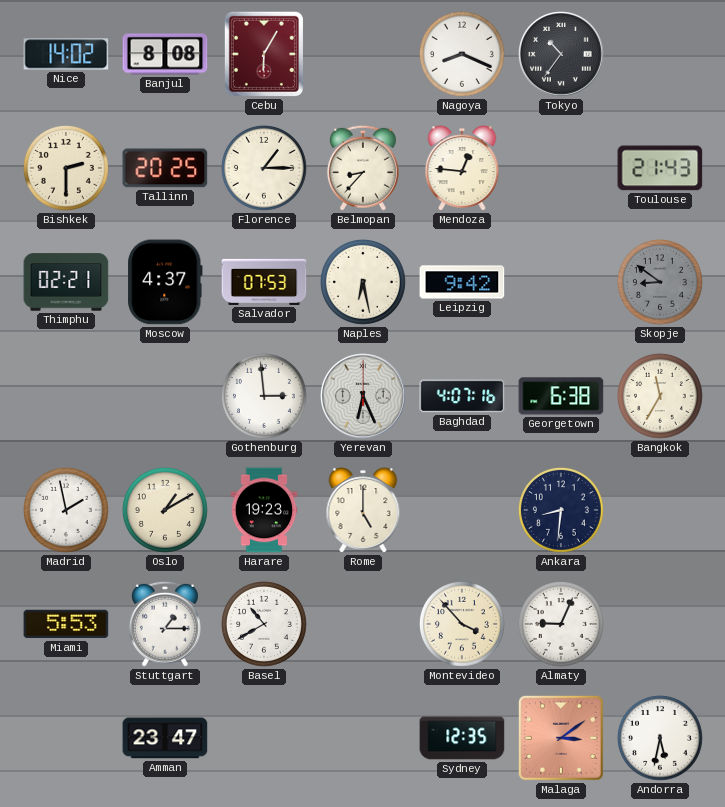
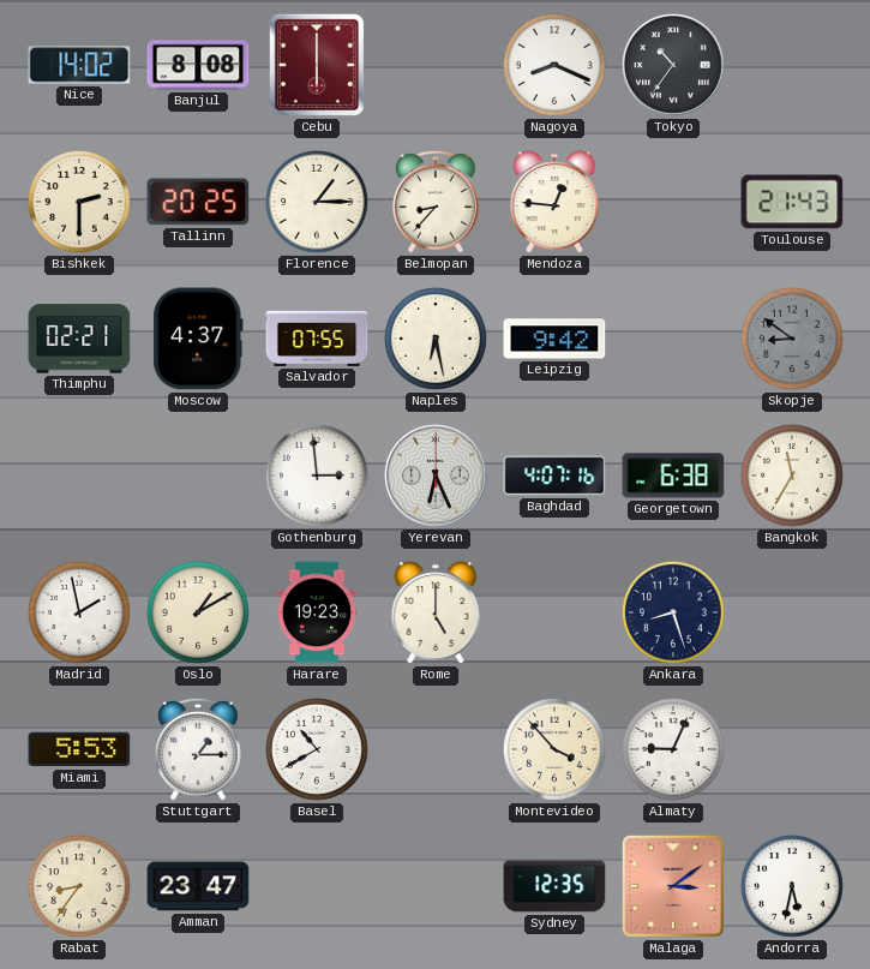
Cebu: 6:05 -> 6:00 (317, 65)
Salvador: 07:53 -> 07:55 (317, 339)
Ankara: 8:31 -> 8:27 (673, 612)
Rabat: none -> 8:36 (79, 886)
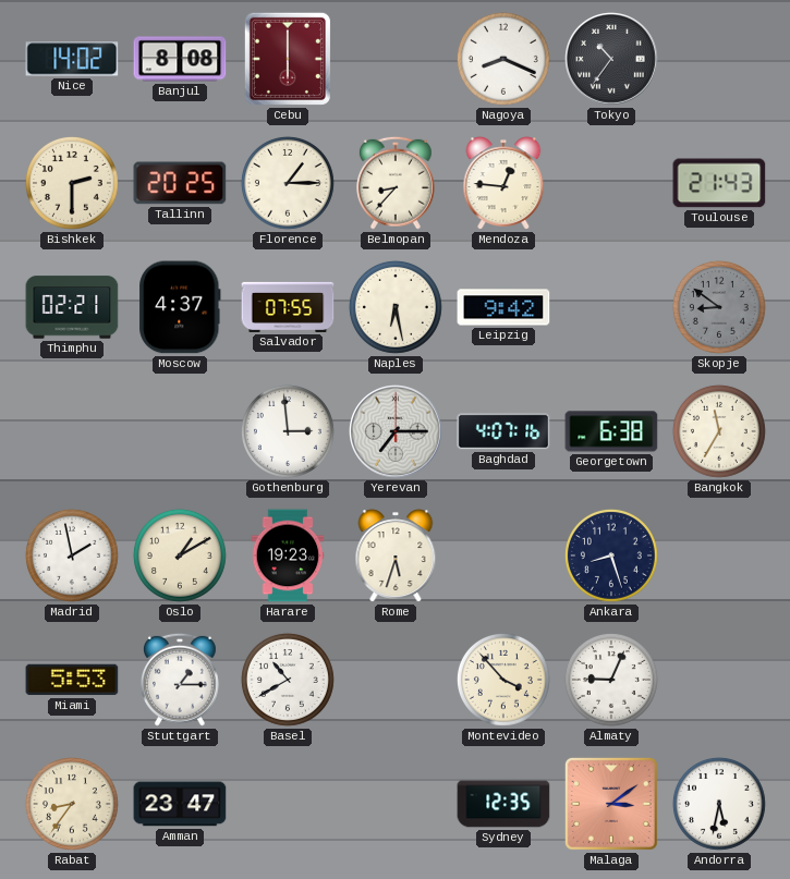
Yerevan: 6:26 -> 7:15 (397, 432)
Rome: 5:00 -> 5:33 (396, 556)
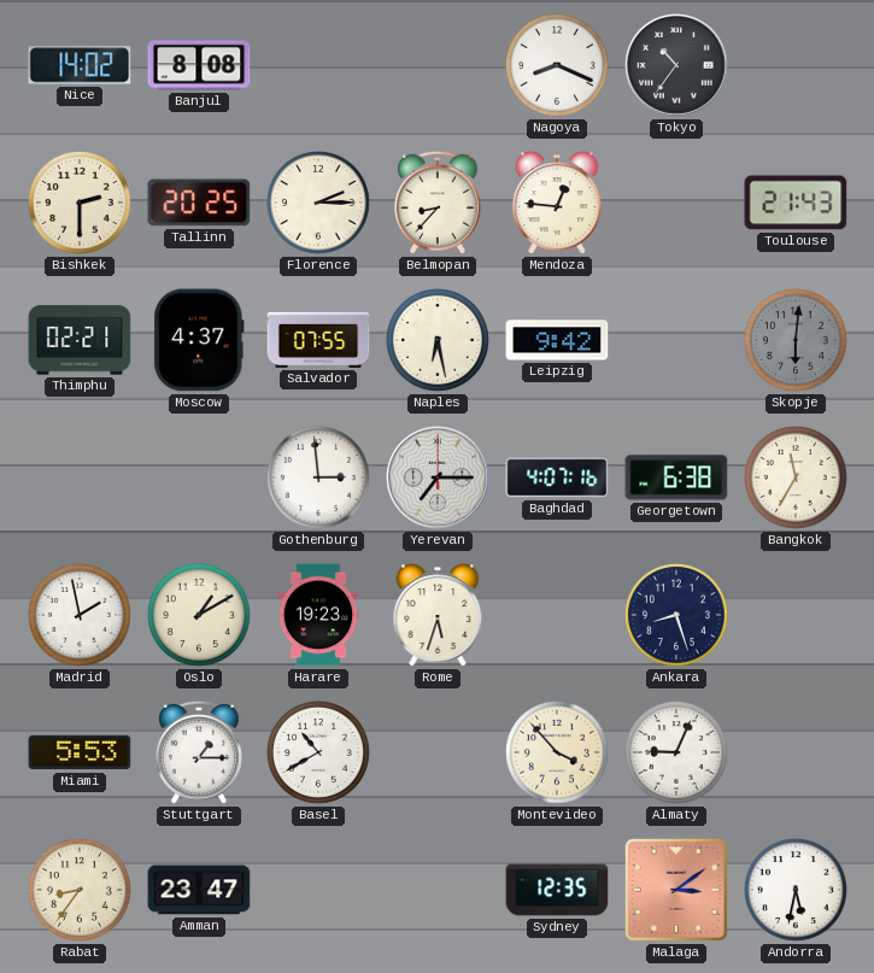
Cebu: 6:00 -> none (288, 59)
Florence: 1:15 -> 2:15 (318, 203)
Skopje: 8:51 -> 6:01 (796, 340)
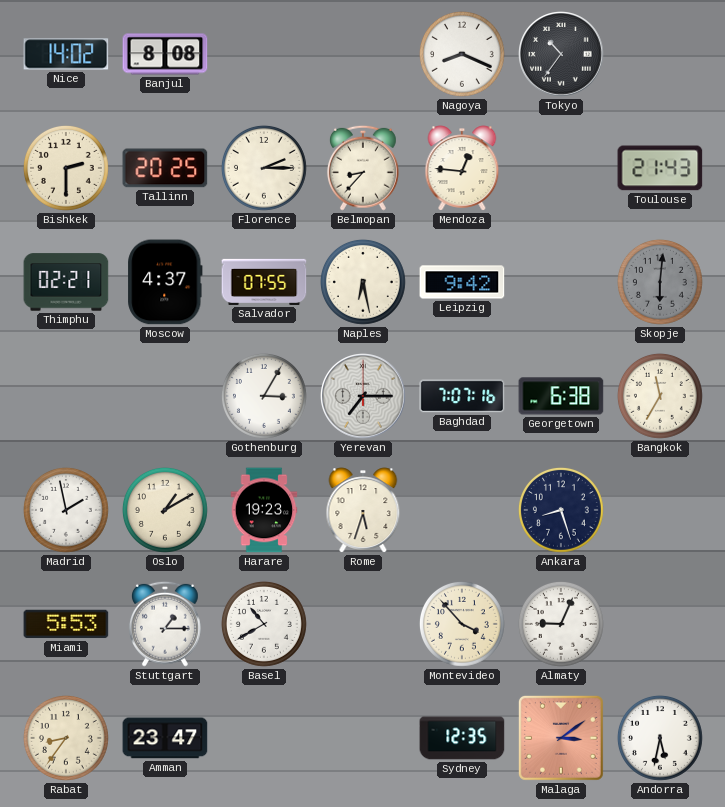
Gothenburg: 2:59 -> 3:05 (264, 396)
Baghdad: 4:07 -> 7:07 (462, 396)
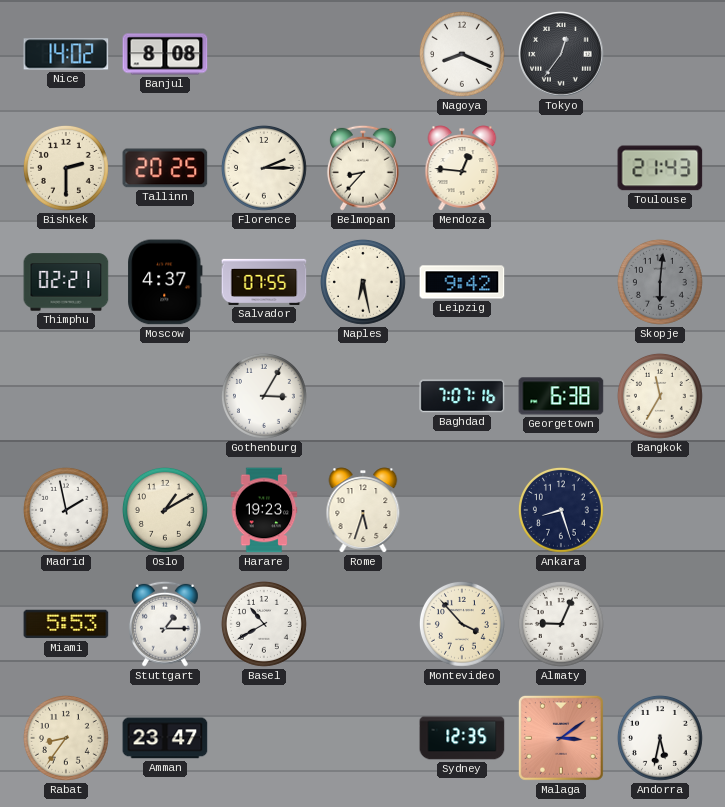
Tokyo: 10:36 -> 12:36 (562, 55)
Yerevan: 7:15 -> none (364, 397)
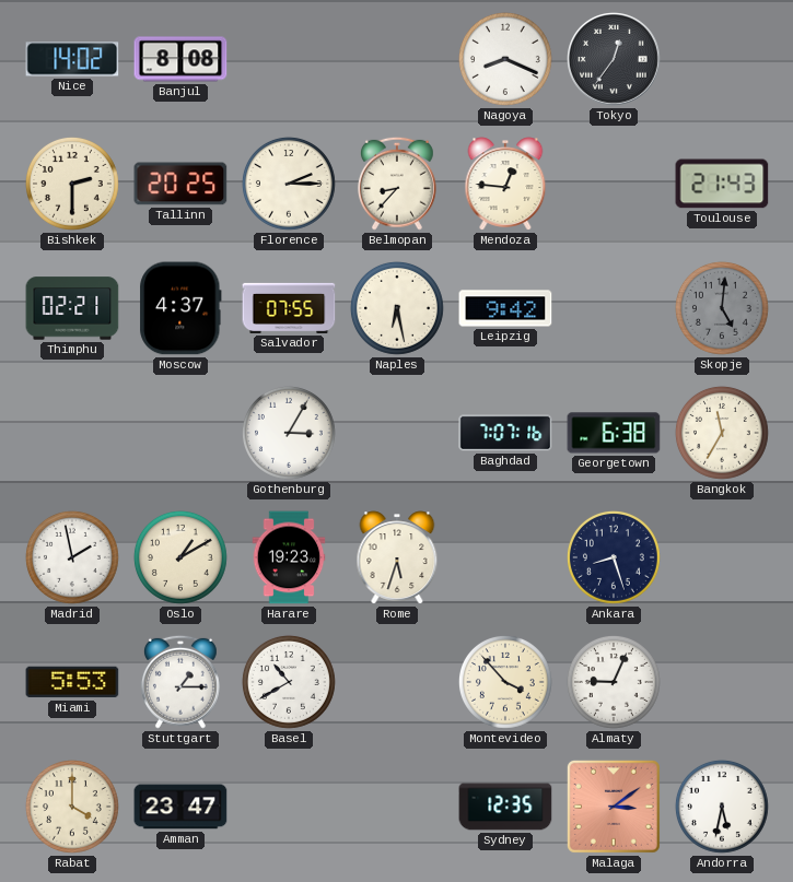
Skopje: 6:01 -> 5:01 (722, 308)
Rabat: 8:36 -> 4:00 (72, 807)
